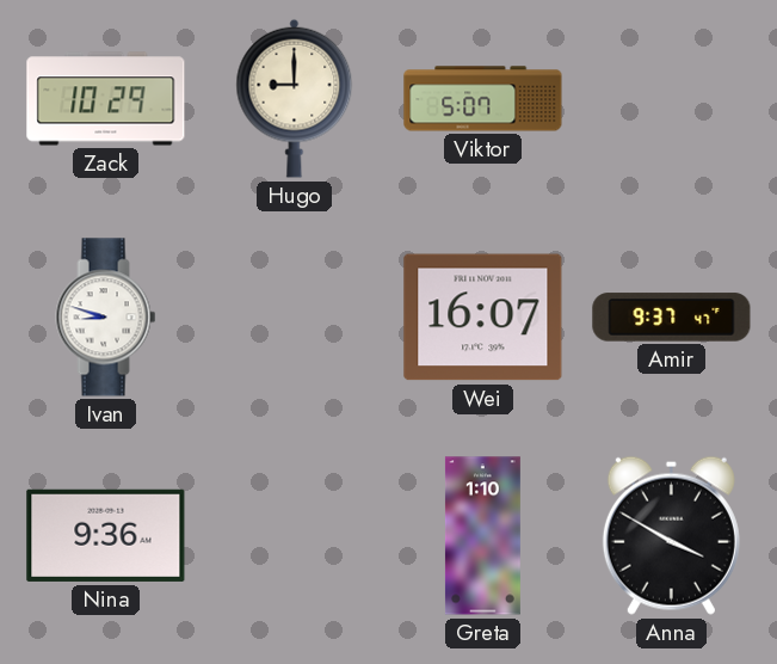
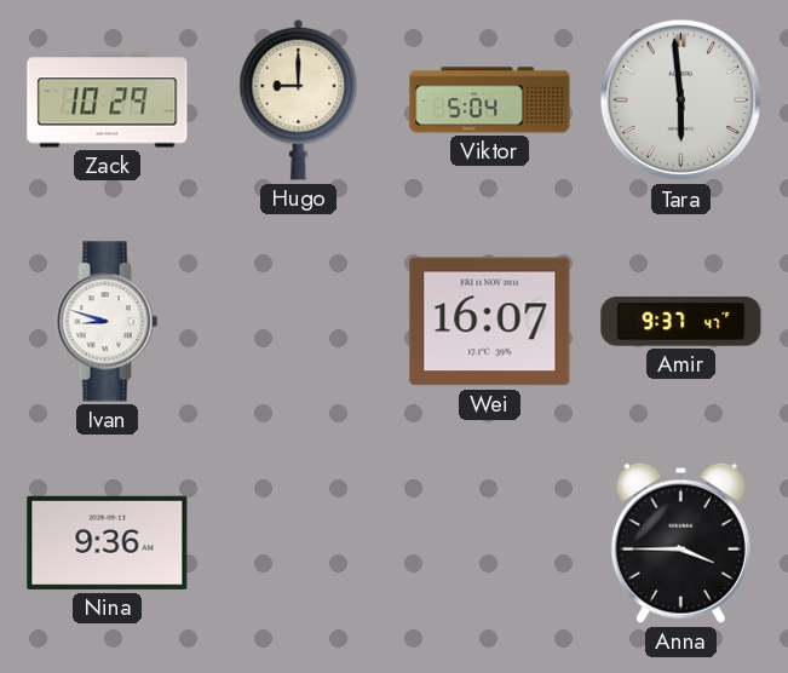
Viktor: 5:07 -> 5:04 (490, 100)
Tara: none -> 5:59 (681, 100)
Greta: 1:10 -> none (482, 536)
Anna: 3:50 -> 3:45 (680, 542)
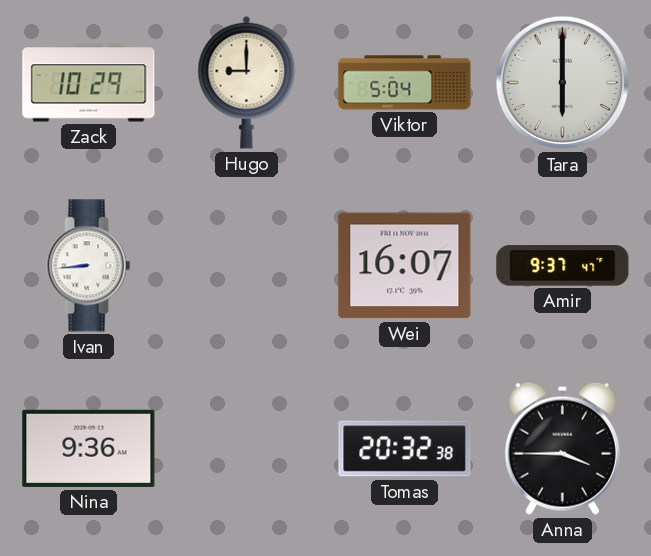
Tara: 5:59 -> 6:00 (563, 83)
Ivan: 8:48 -> 8:44 (89, 266)
Tomas: none -> 20:32 (405, 449)
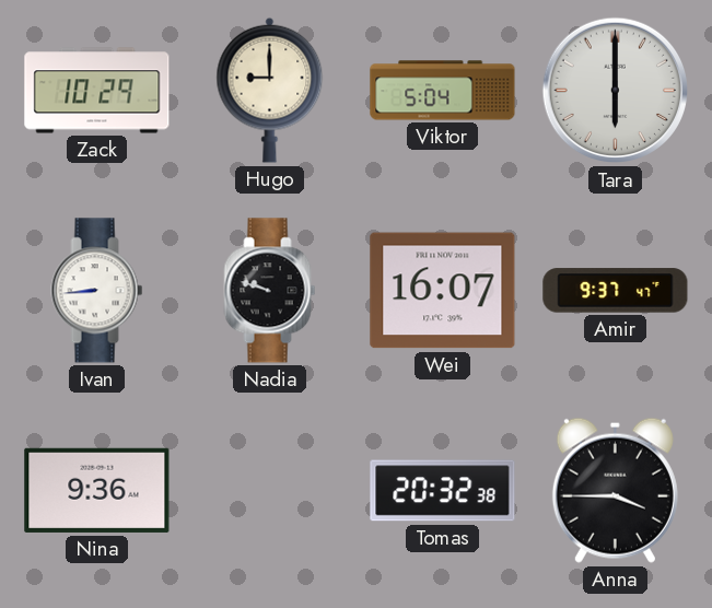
Nadia: none -> 9:48 (270, 291)
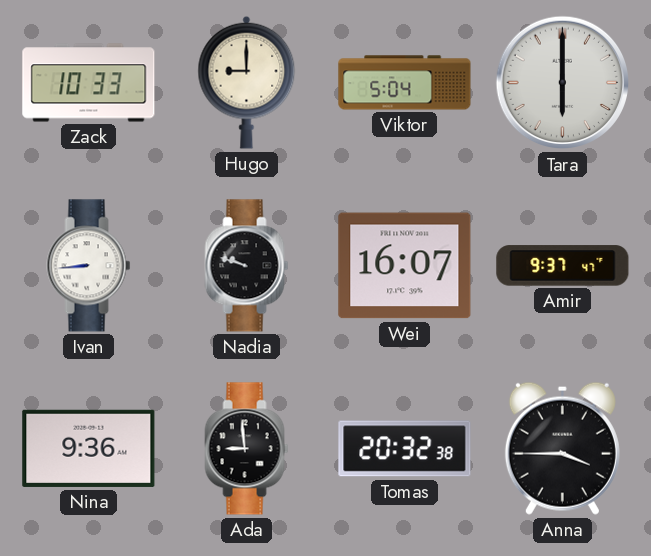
Zack: 10:29 -> 10:33 (89, 83)
Ada: none -> 8:59 (247, 449)
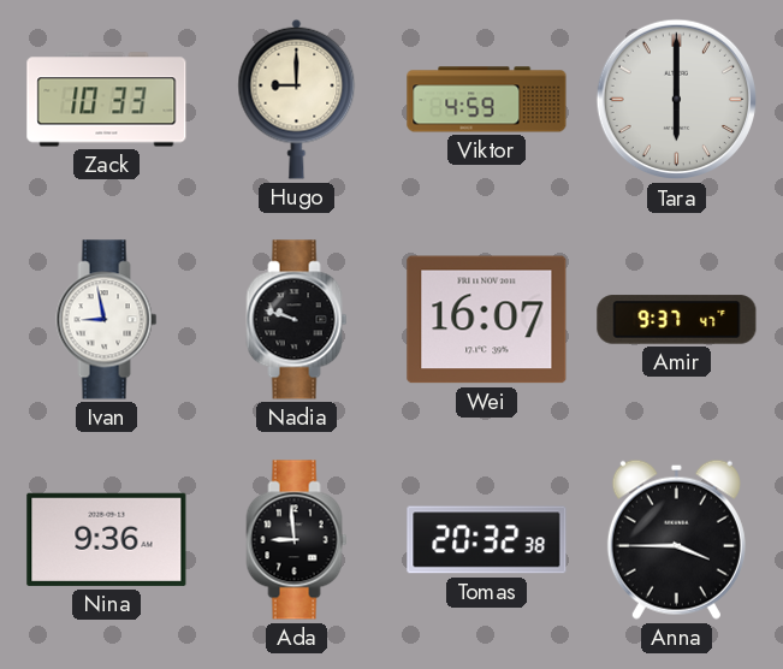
Viktor: 5:04 -> 4:59 (487, 100)
Ivan: 8:44 -> 8:58 (107, 320)
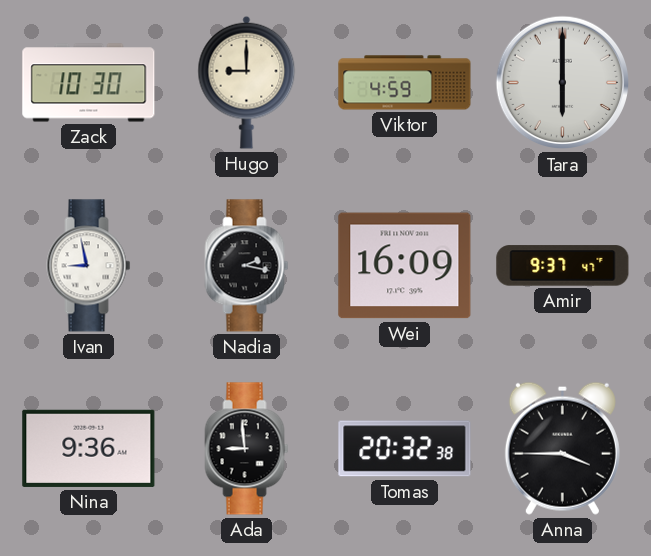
Zack: 10:33 -> 10:30 (89, 83)
Nadia: 9:48 -> 2:17 (247, 266)
Wei: 16:07 -> 16:09 (405, 266)
